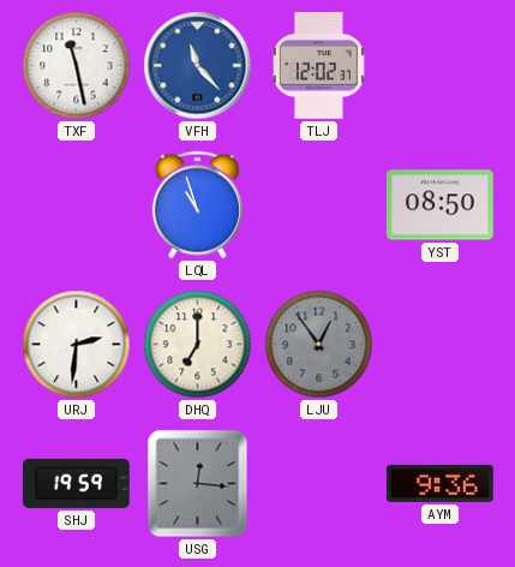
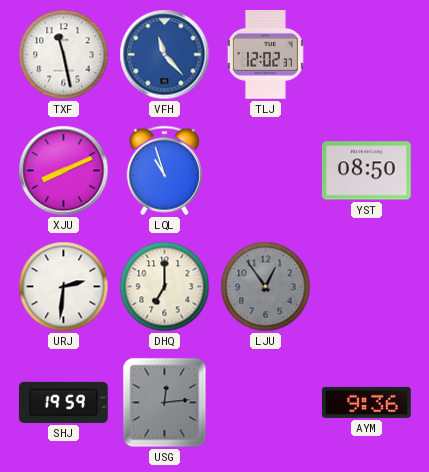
XJU: none -> 8:11 (64, 171)
USG: 12:16 -> 12:14 (165, 403)
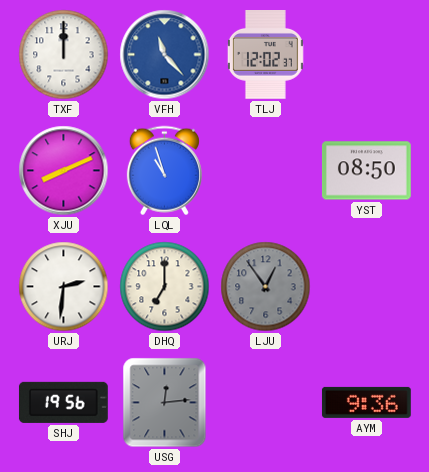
TXF: 11:28 -> 12:00 (64, 55)
SHJ: 19:59 -> 19:56 (63, 402)
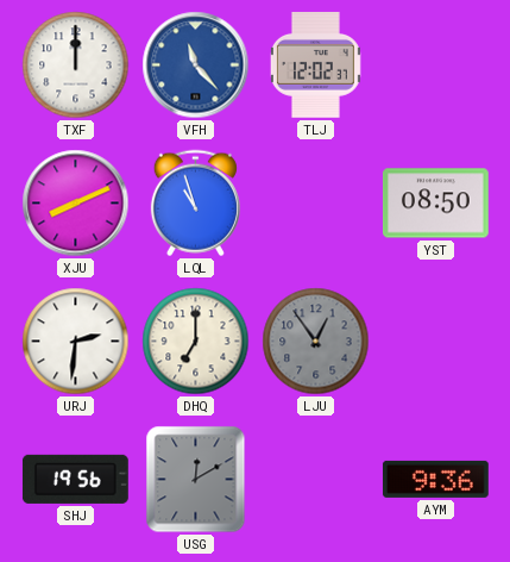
USG: 12:14 -> 12:10 (196, 480)
